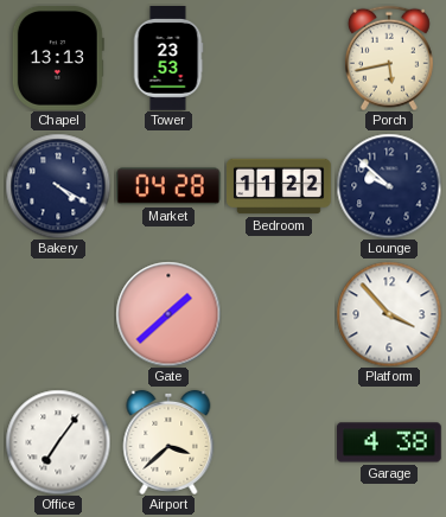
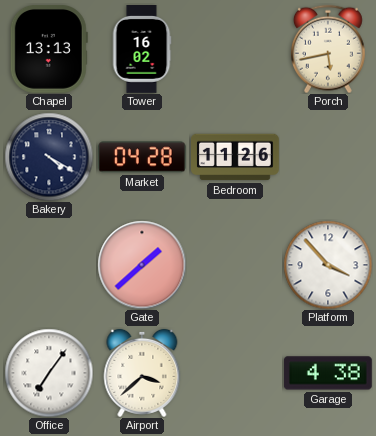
Tower: 23:53 -> 16:02 (142, 50)
Bedroom: 11:22 -> 11:26 (236, 157)
Lounge: 9:52 -> none (389, 186)
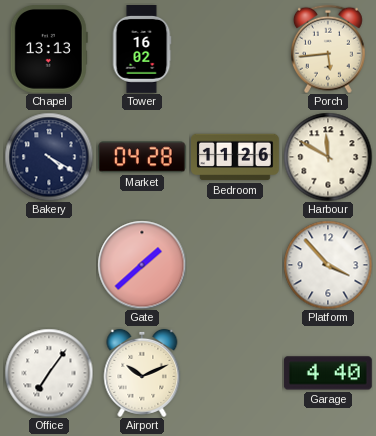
Porch: 5:43 -> 5:44 (328, 49)
Harbour: none -> 11:50 (328, 157)
Airport: 3:38 -> 10:11 (142, 373)
Garage: 4:38 -> 4:40 (328, 373)
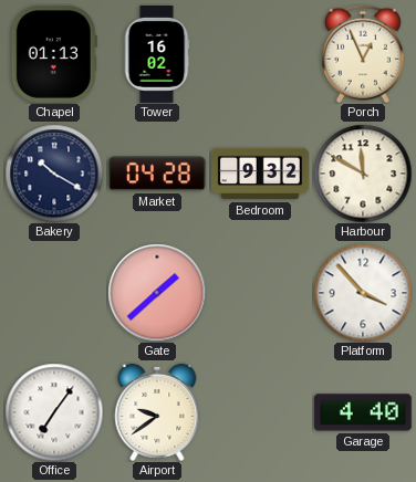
Chapel: 13:13 -> 01:13 (54, 54)
Porch: 5:44 -> 12:56 (363, 54)
Bakery: 4:20 -> 10:20 (54, 174)
Bedroom: 11:26 -> 9:32 (261, 174)
Airport: 10:11 -> 9:39 (157, 412)
